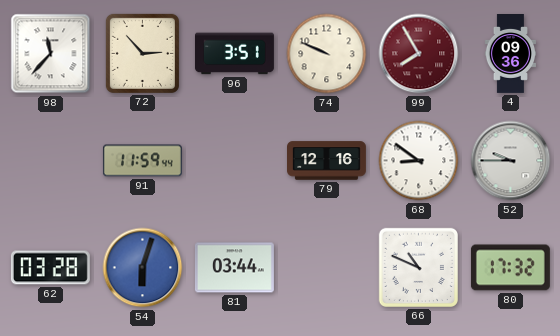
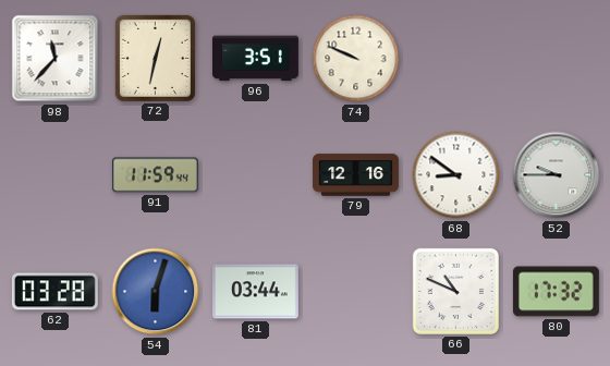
72: 2:53 -> 12:32 (155, 58)
99: 7:55 -> none (419, 54)
4: 09:36 -> none (510, 54)
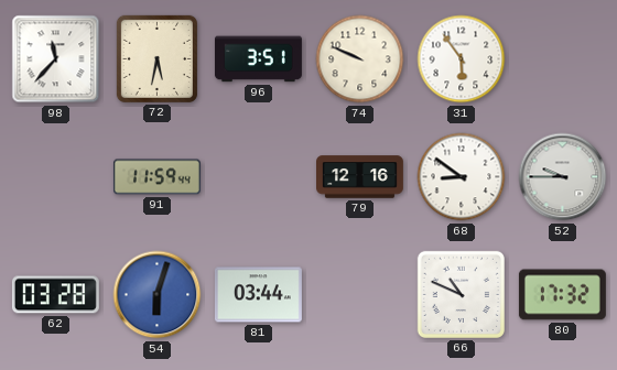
72: 12:32 -> 5:32 (156, 58)
31: none -> 5:54 (462, 59)
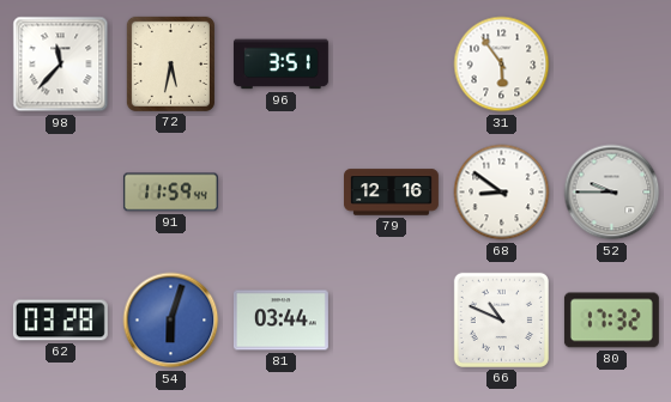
74: 9:49 -> none (360, 59)
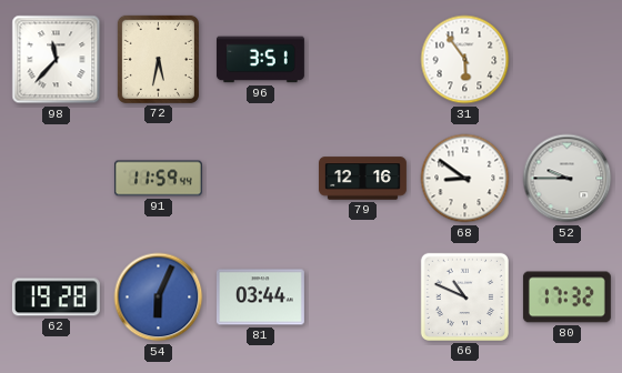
62: 03:28 -> 19:28 (56, 298)
54: 6:03 -> 6:04 (159, 298)
